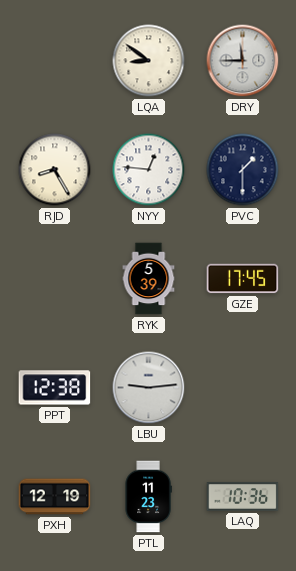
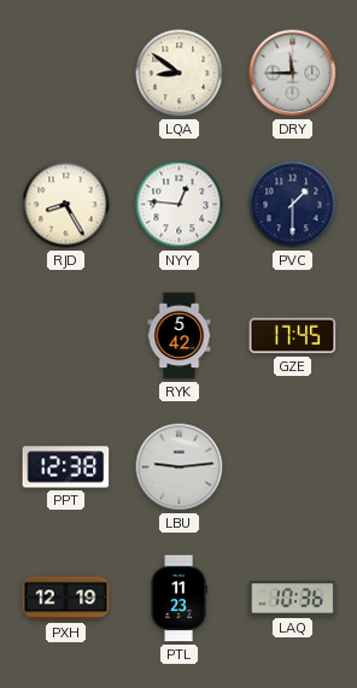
RYK: 5:39 -> 5:42 (180, 336)
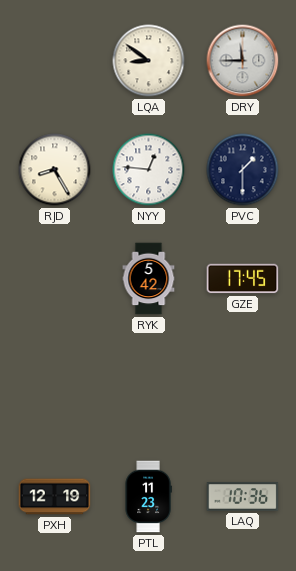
PPT: 12:38 -> none (66, 468)
LBU: 9:14 -> none (180, 468)
